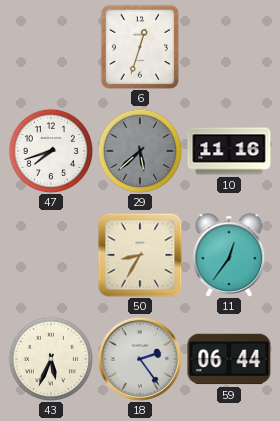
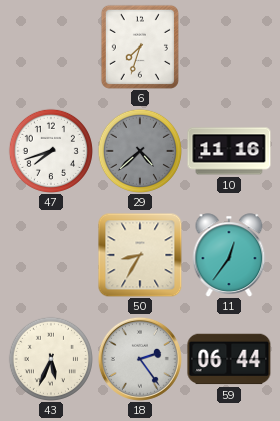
6: 12:33 -> 7:33 (140, 47)
29: 5:38 -> 4:38 (140, 151)
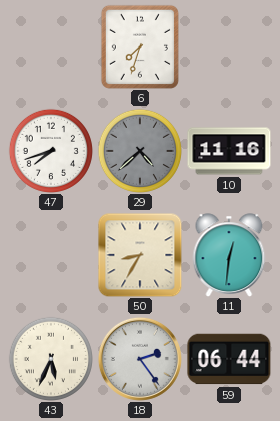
11: 12:36 -> 12:31 (229, 255)
